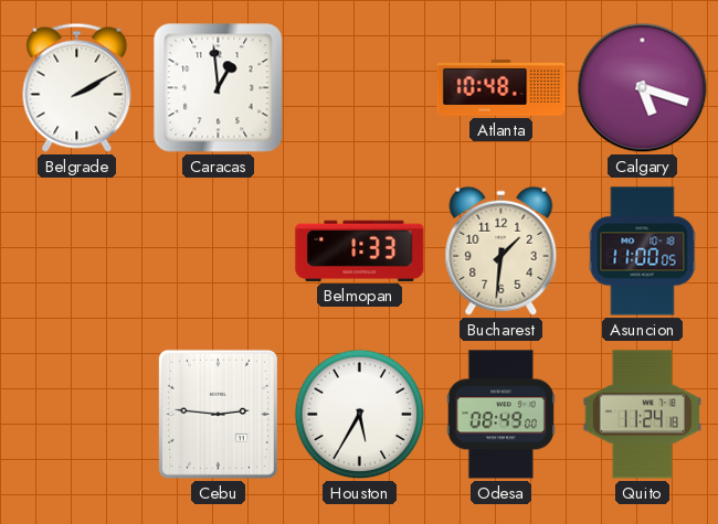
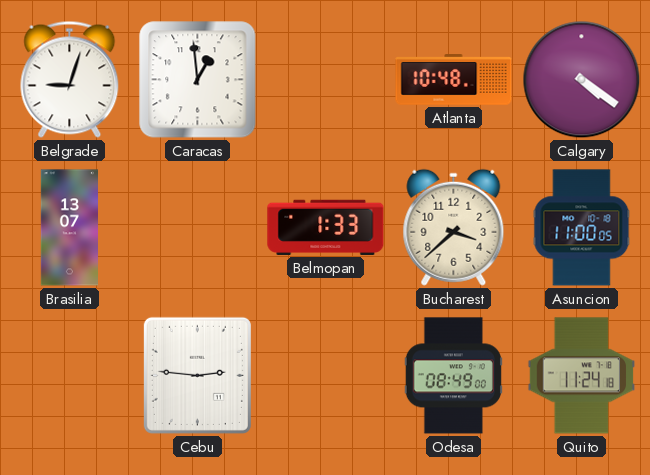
Belgrade: 2:10 -> 9:03 (70, 79)
Calgary: 5:18 -> 4:21 (582, 80)
Brasilia: none -> 13:07 (69, 228)
Bucharest: 1:31 -> 3:38 (454, 227)
Houston: 5:35 -> none (360, 415)
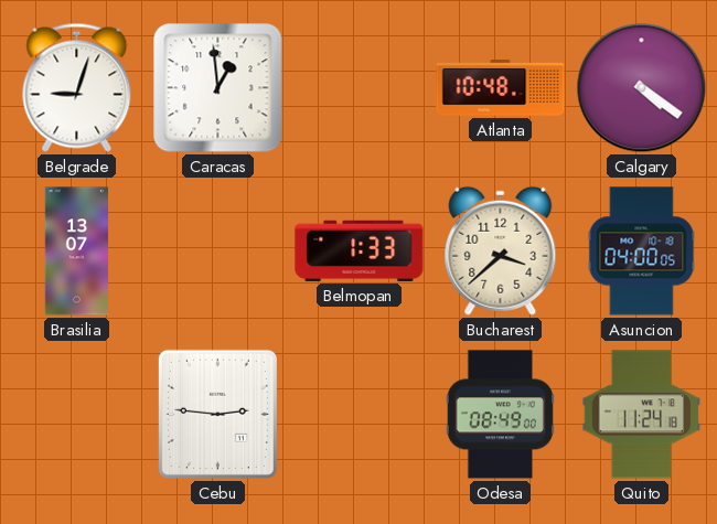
Asuncion: 11:00 -> 04:00 (642, 252)
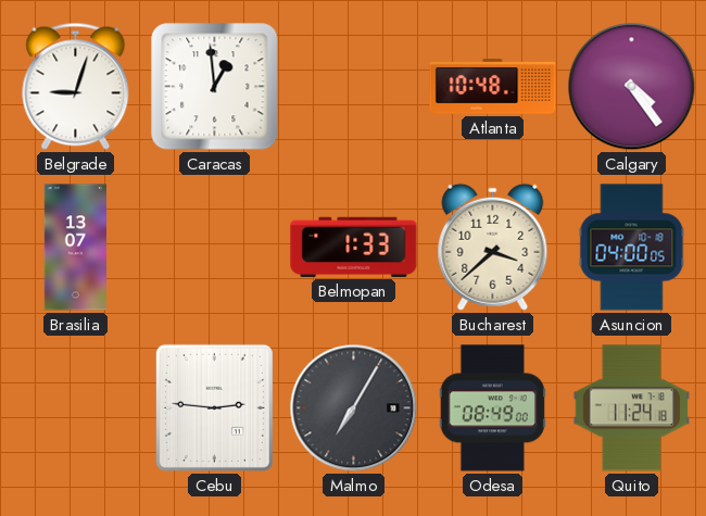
Calgary: 4:21 -> 4:24 (632, 87)
Malmo: none -> 7:05 (354, 408)
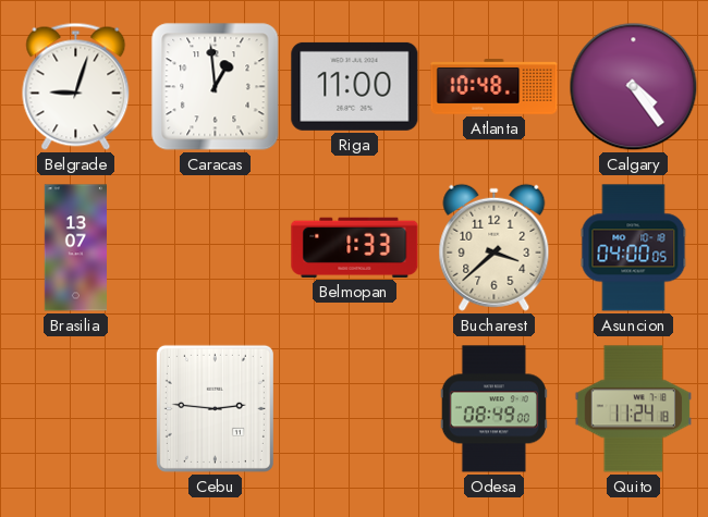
Riga: none -> 11:00 (355, 86)
Malmo: 7:05 -> none (354, 408)
